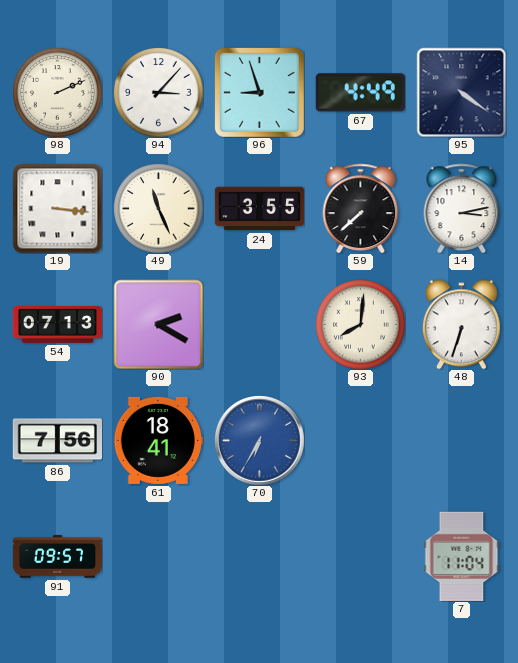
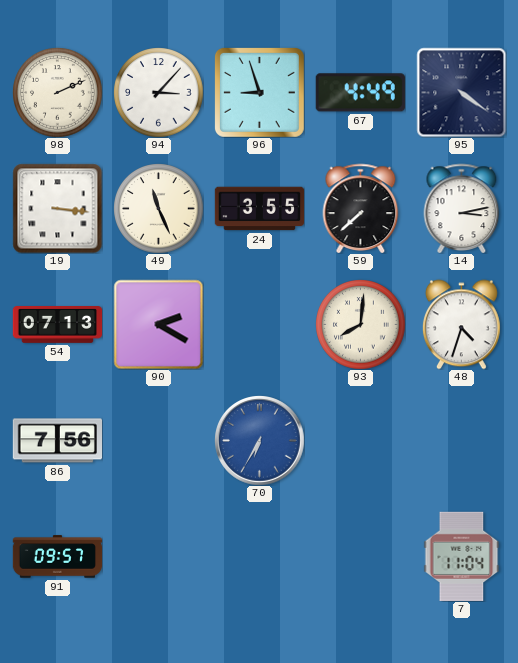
48: 6:33 -> 4:33 (461, 324)
61: 18:41 -> none (158, 440)
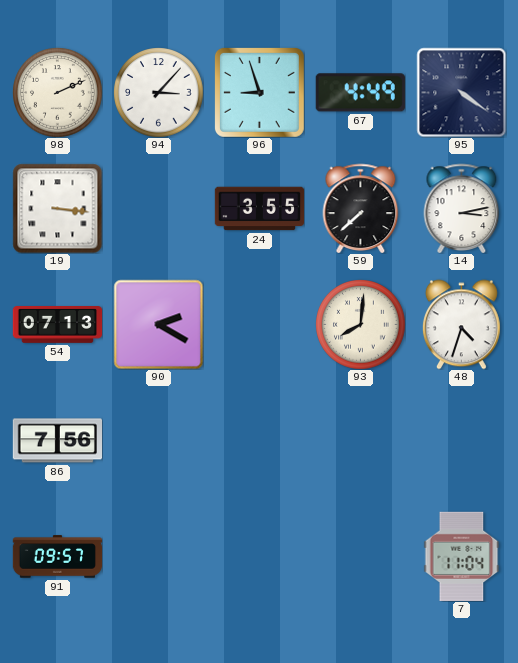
49: 11:26 -> none (158, 208)
70: 6:35 -> none (260, 441)
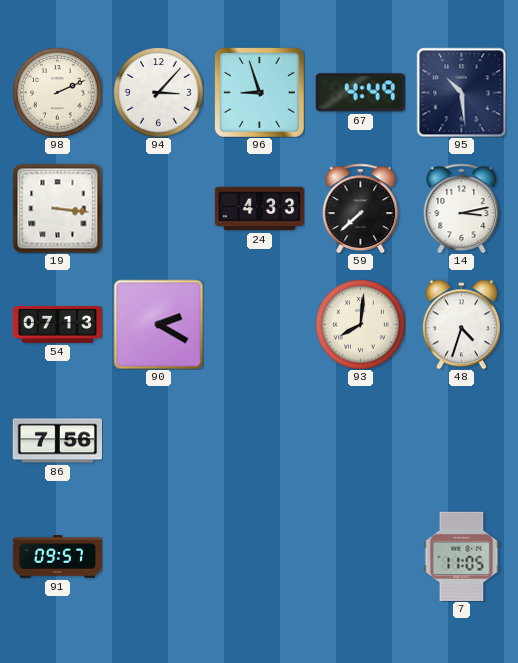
95: 4:21 -> 10:29 (461, 92)
24: 3:55 -> 4:33 (259, 209)
7: 11:04 -> 11:05 (462, 556)
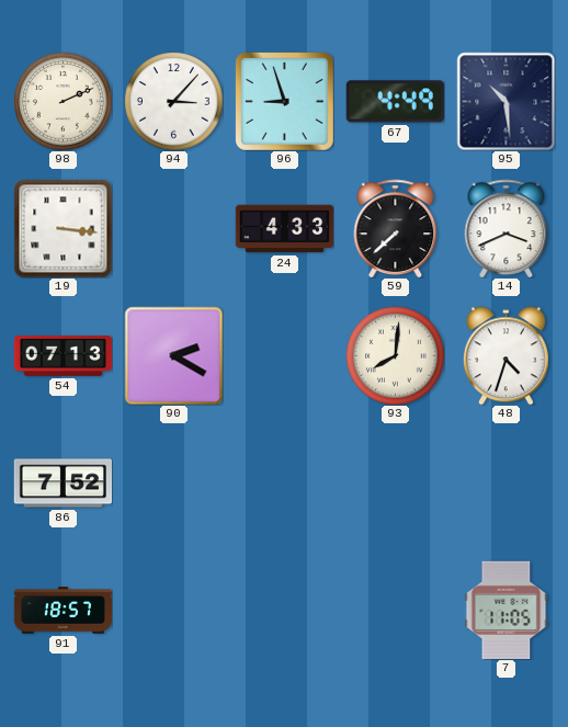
14: 3:13 -> 3:41 (507, 228)
86: 7:56 -> 7:52 (63, 484)
91: 09:57 -> 18:57 (63, 611)
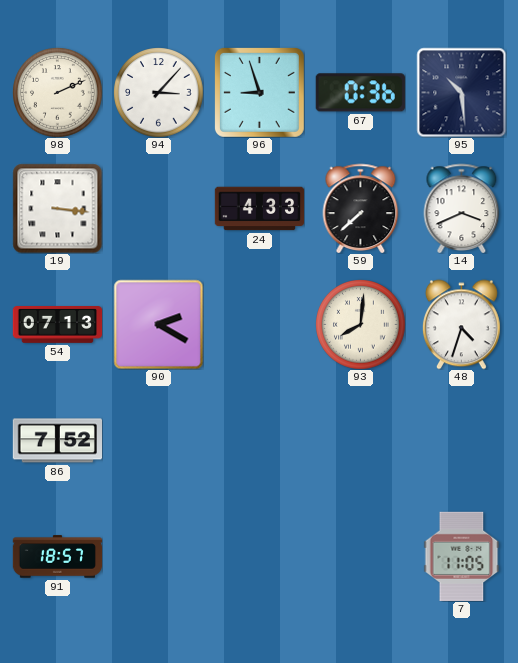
67: 4:49 -> 0:36 (360, 93)
